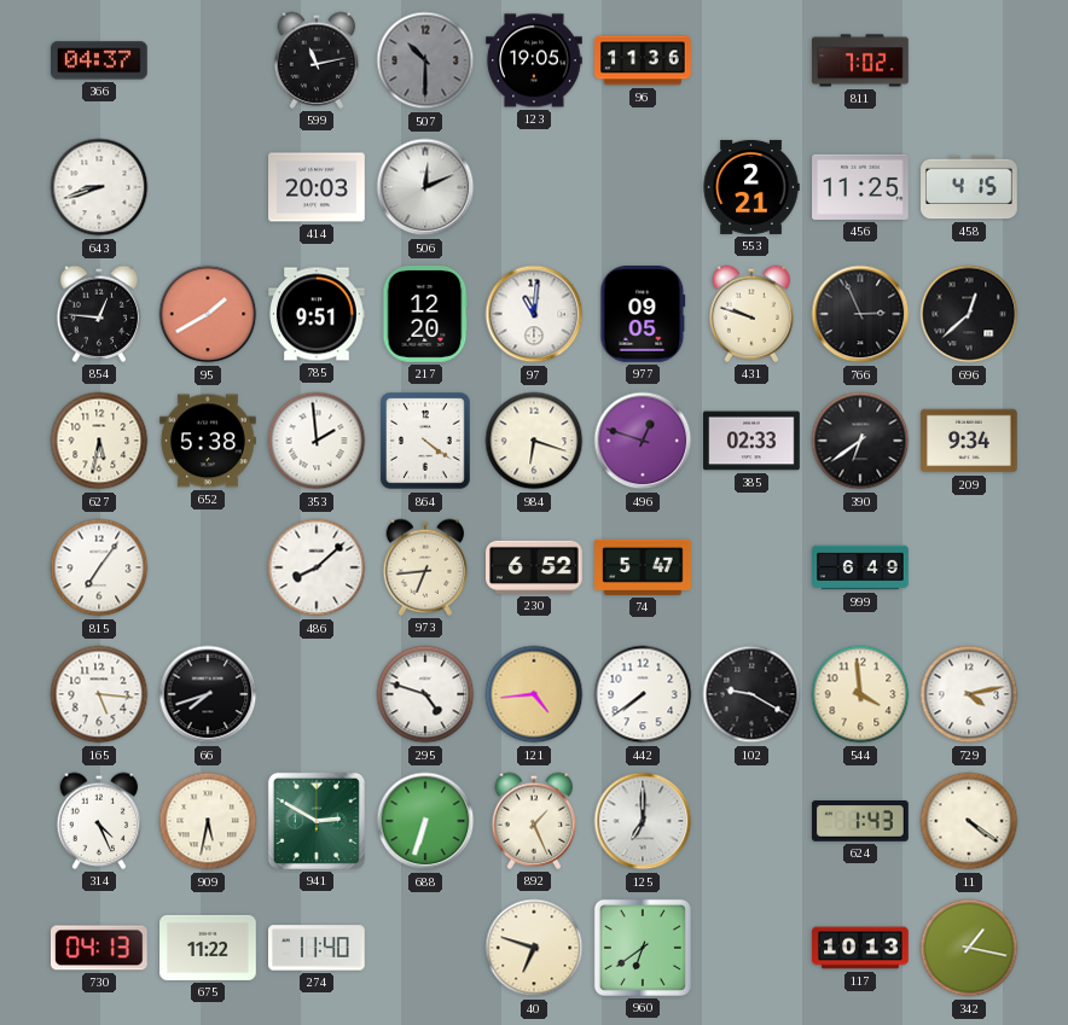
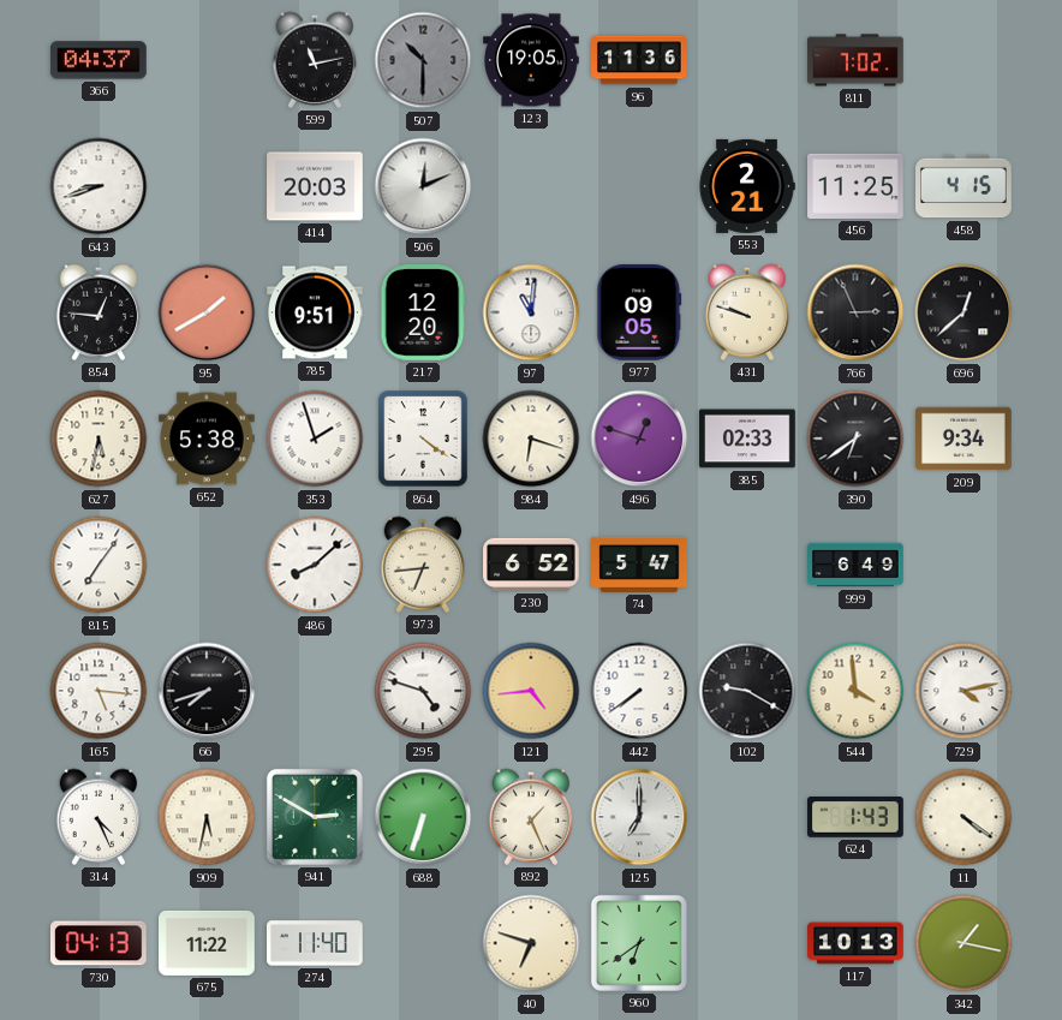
353: 1:59 -> 1:57 (315, 439)
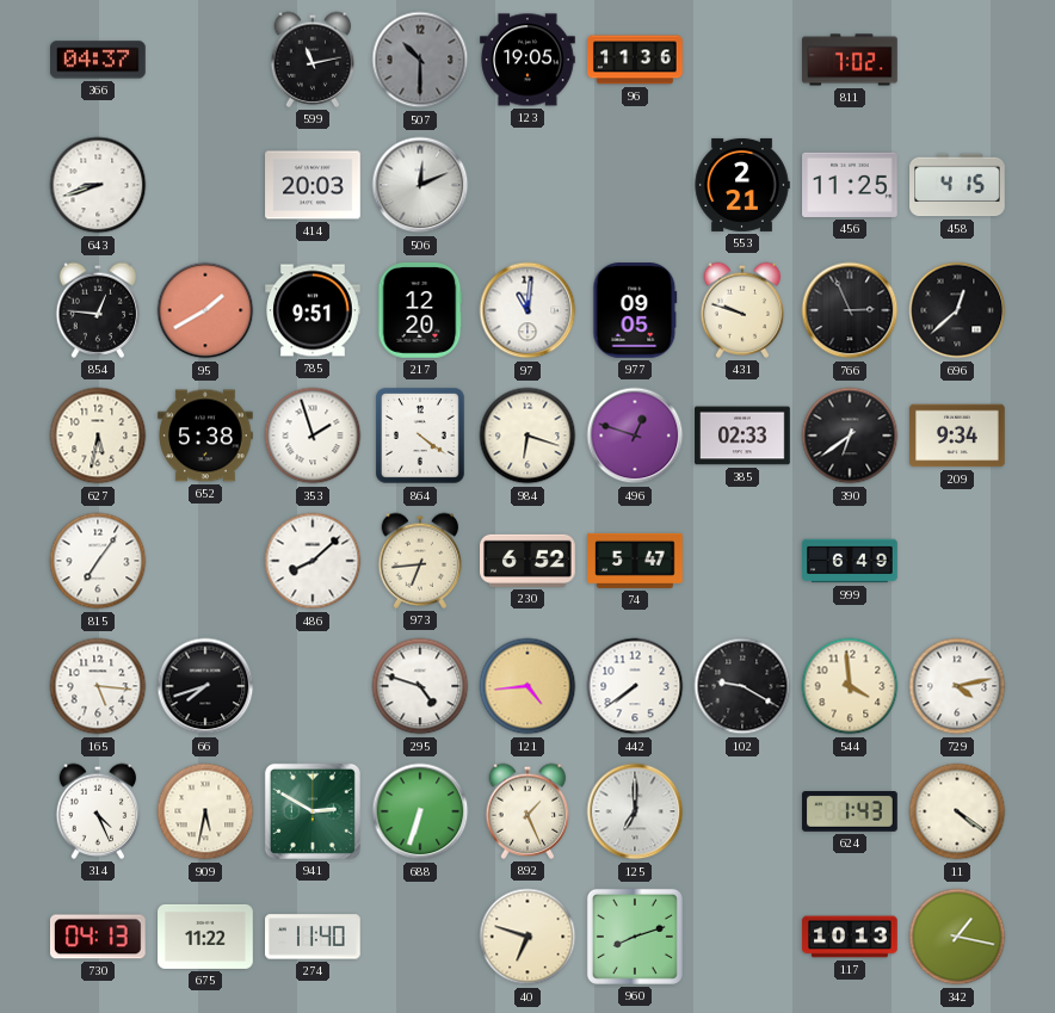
960: 6:39 -> 8:12 (635, 937)
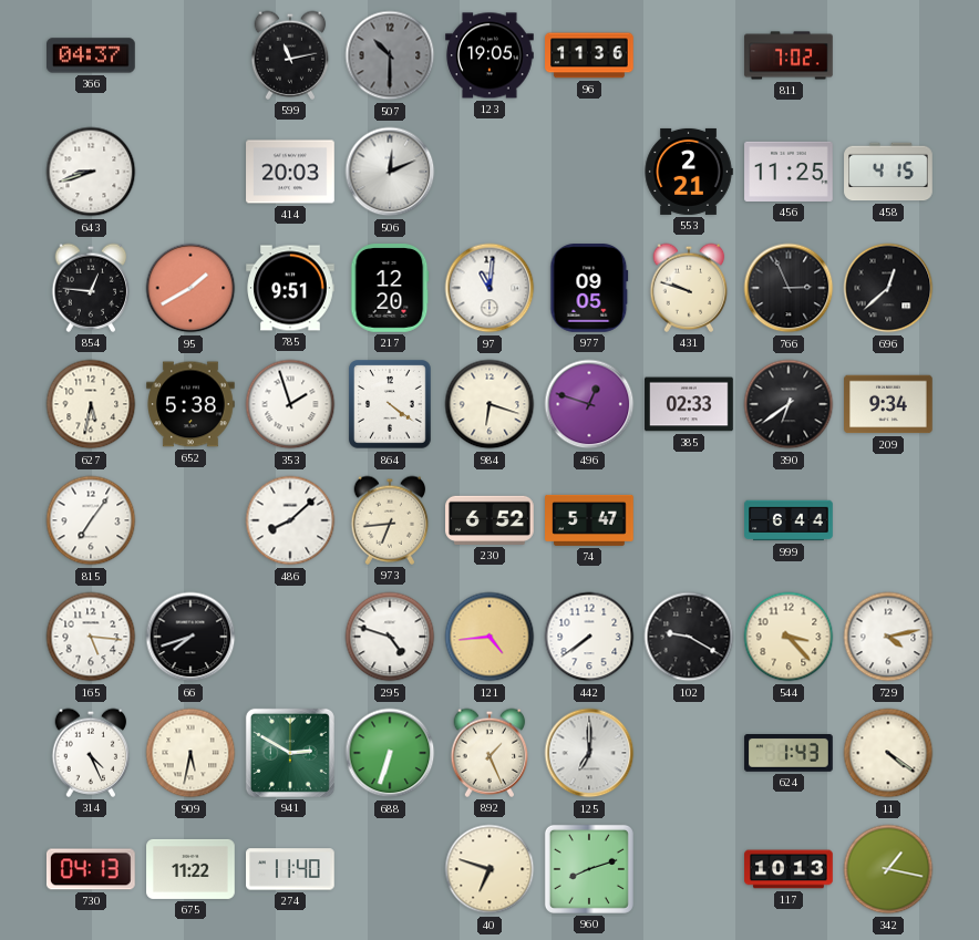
999: 6:49 -> 6:44 (789, 520)
544: 3:59 -> 3:23 (789, 637)
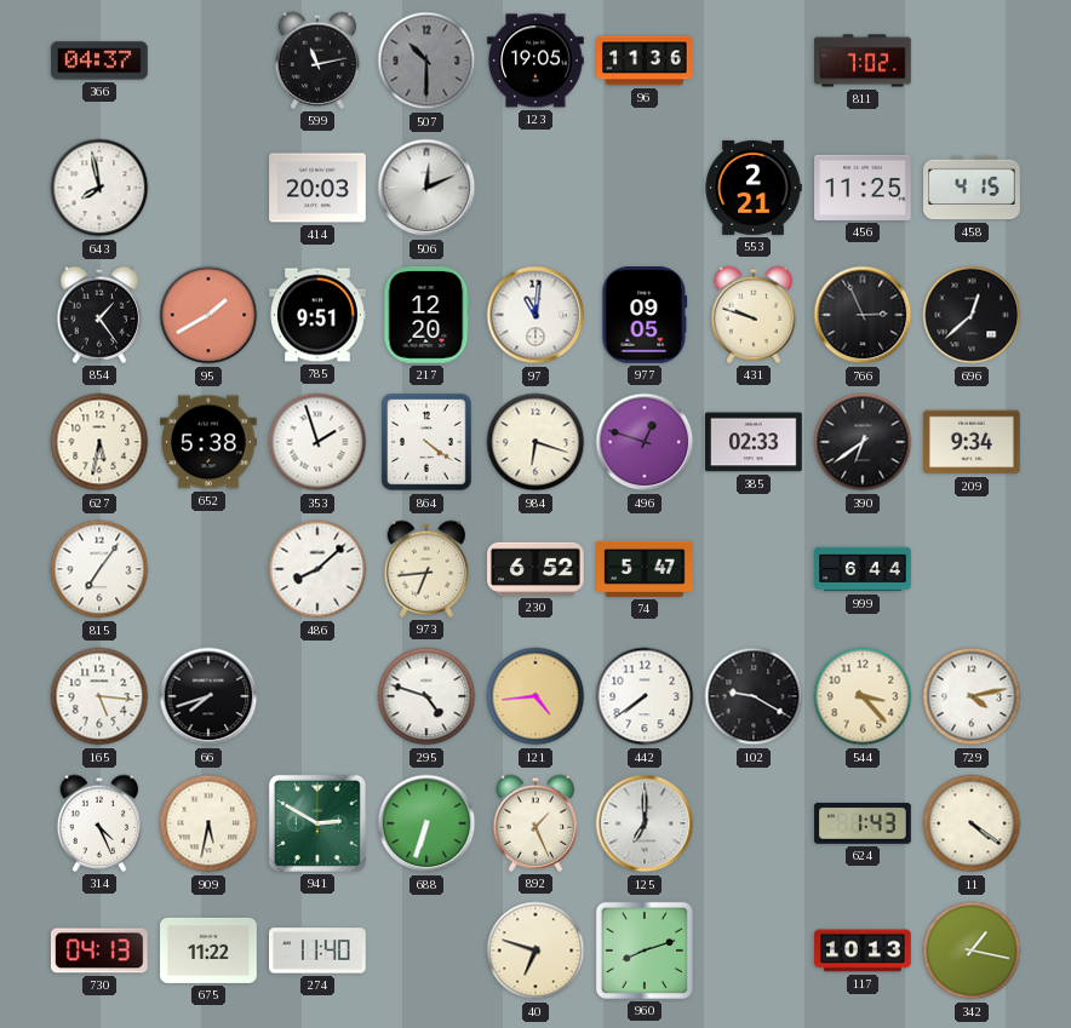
643: 8:42 -> 7:58 (99, 188)
854: 12:46 -> 1:24 (99, 315)
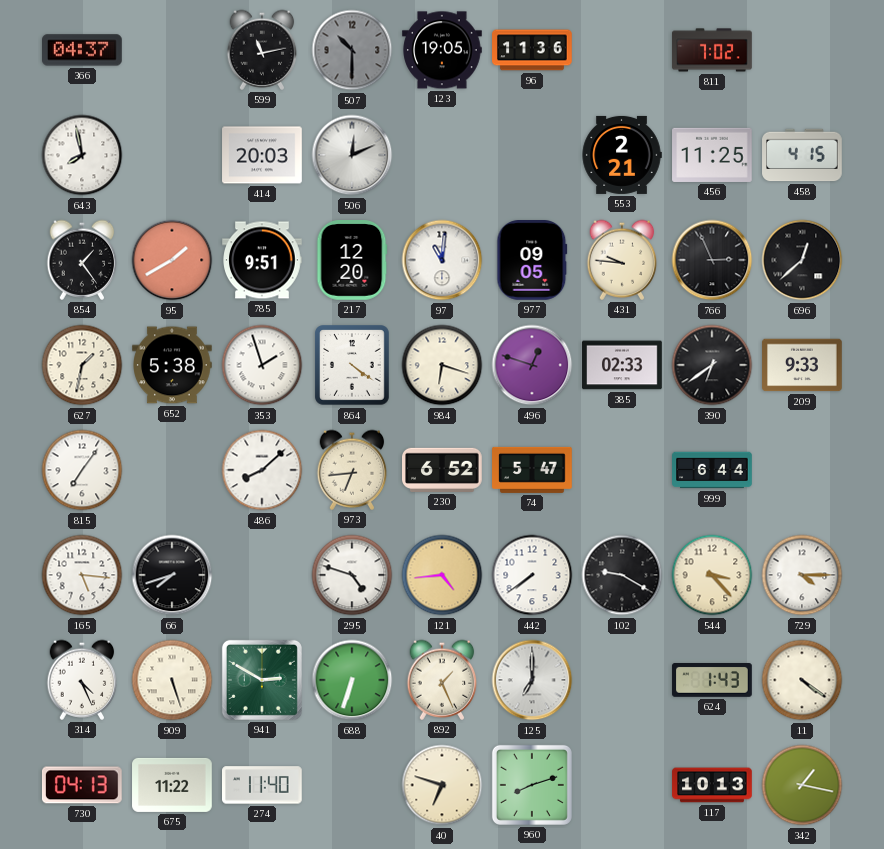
431: 9:48 -> 9:46 (622, 260)
627: 5:32 -> 1:32 (82, 365)
209: 9:34 -> 9:33 (802, 365)
729: 4:13 -> 4:15 (802, 575)
909: 5:32 -> 5:27 (172, 680)
